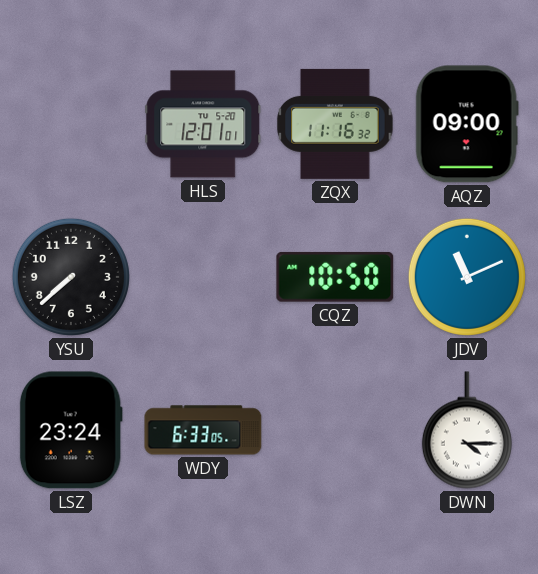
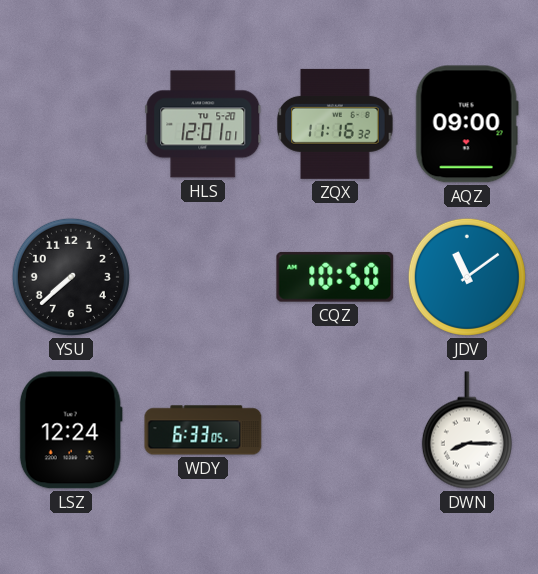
JDV: 11:11 -> 11:09 (467, 277)
LSZ: 23:24 -> 12:24 (71, 430)
DWN: 4:15 -> 8:15 (467, 430)
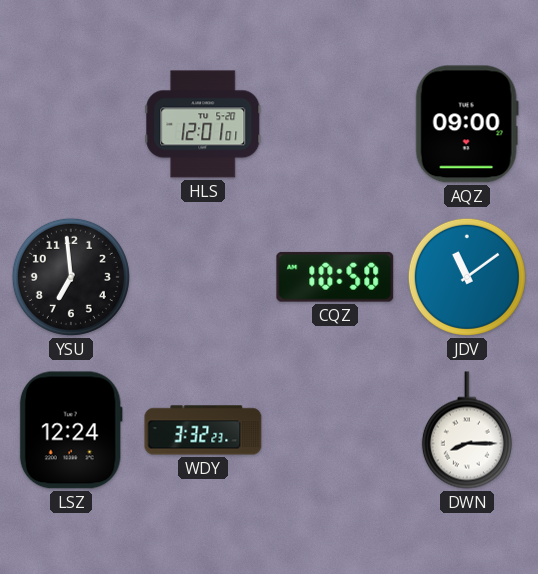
ZQX: 11:16 -> none (335, 124)
YSU: 7:38 -> 6:59 (71, 277)
WDY: 6:33 -> 3:32 (203, 430)
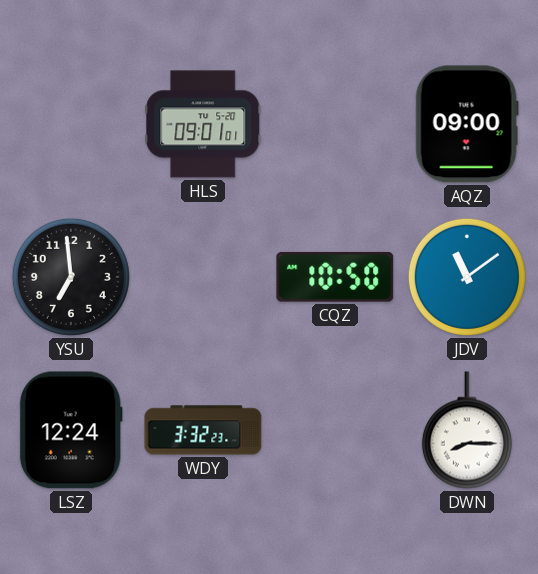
HLS: 12:01 -> 09:01 (203, 124)
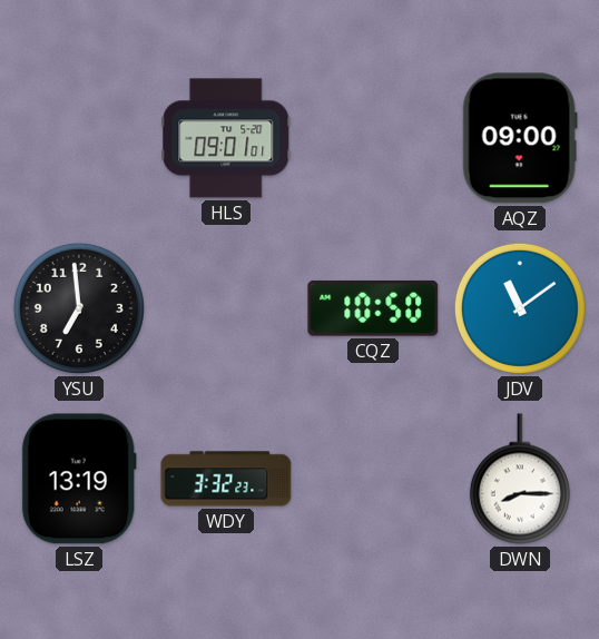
LSZ: 12:24 -> 13:19 (79, 479)
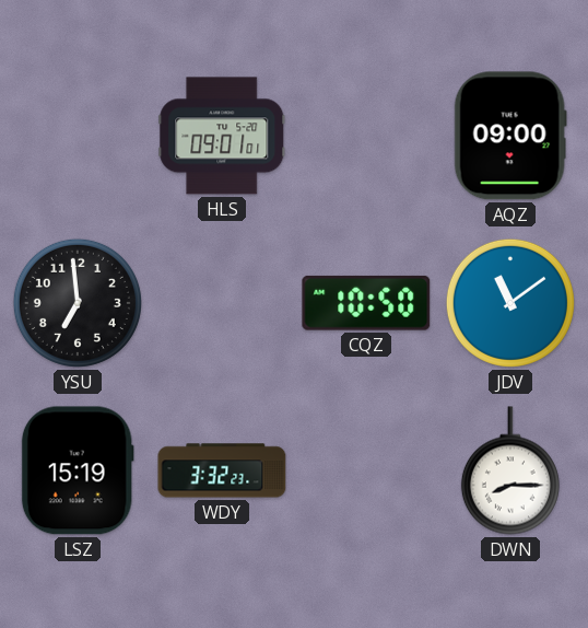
LSZ: 13:19 -> 15:19 (78, 470)
